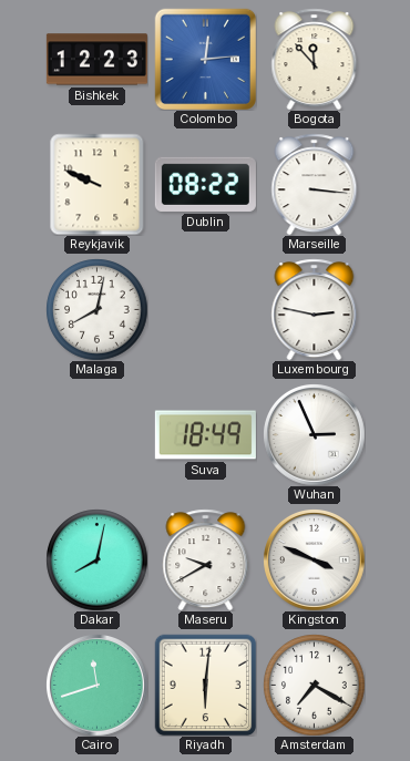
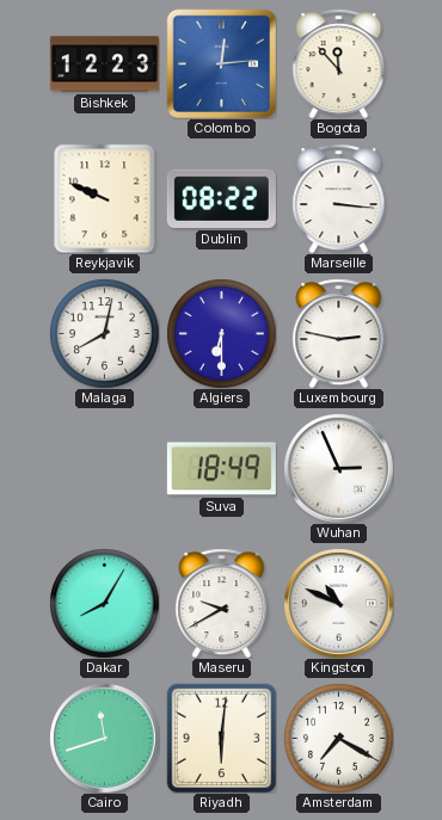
Algiers: none -> 6:30 (221, 333)
Dakar: 8:02 -> 8:05 (104, 603)
Kingston: 3:49 -> 10:49 (339, 604)
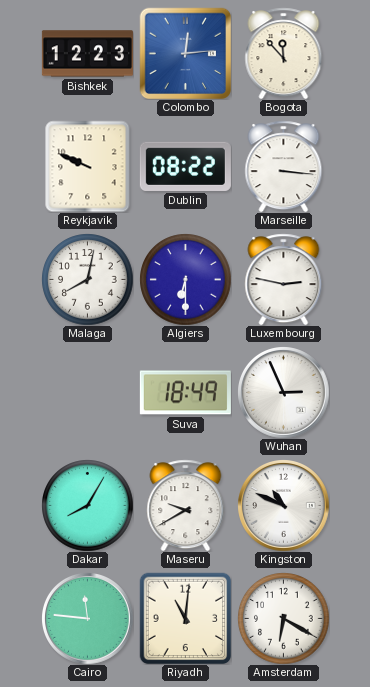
Cairo: 11:42 -> 11:46 (88, 619)
Riyadh: 6:01 -> 11:01 (185, 618)
Amsterdam: 7:20 -> 6:20 (283, 618)
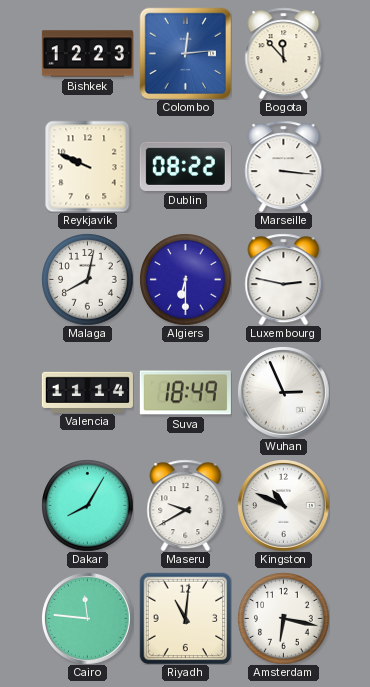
Valencia: none -> 11:14 (87, 392)
Amsterdam: 6:20 -> 6:17 (283, 618)
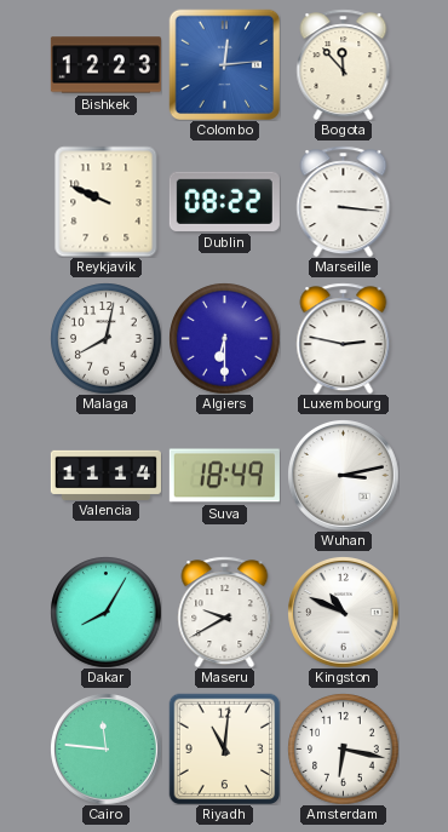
Wuhan: 2:56 -> 3:13 (344, 476)
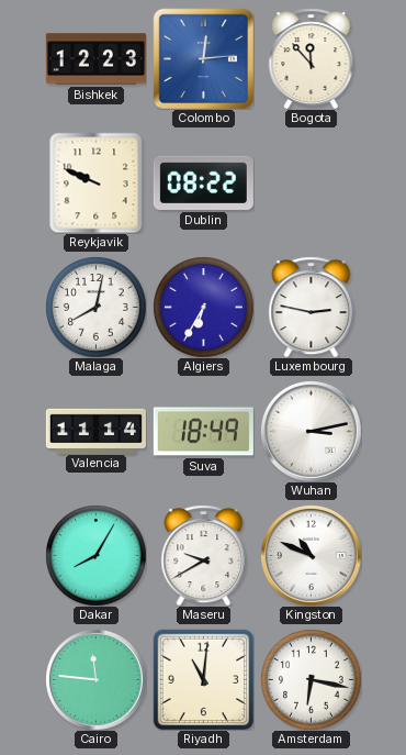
Marseille: 3:16 -> none (344, 201)
Algiers: 6:30 -> 6:35 (203, 307)
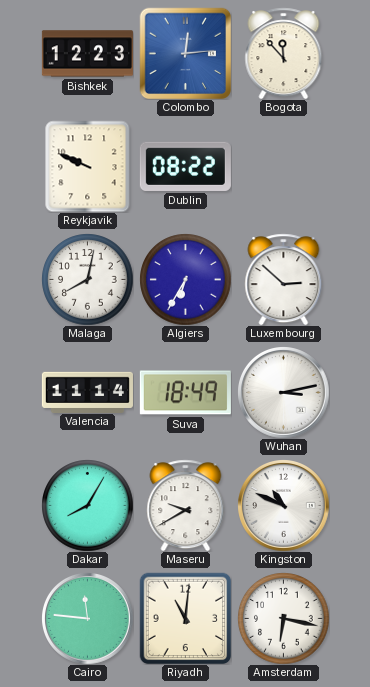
Luxembourg: 2:47 -> 2:52 (284, 279)
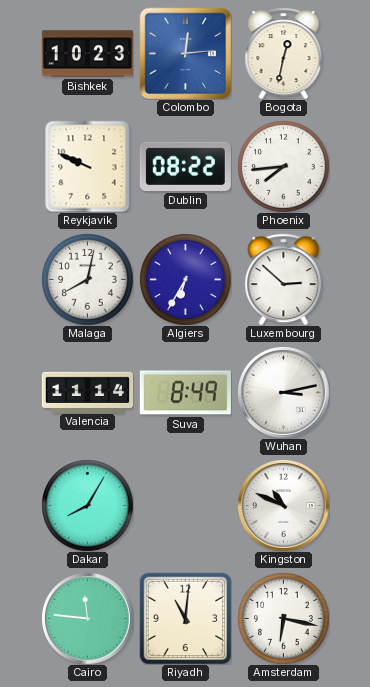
Bishkek: 12:23 -> 10:23 (87, 54)
Bogota: 11:53 -> 12:32 (284, 53)
Phoenix: none -> 7:44 (283, 166)
Suva: 18:49 -> 8:49 (185, 393)
Maseru: 9:40 -> none (186, 505)
